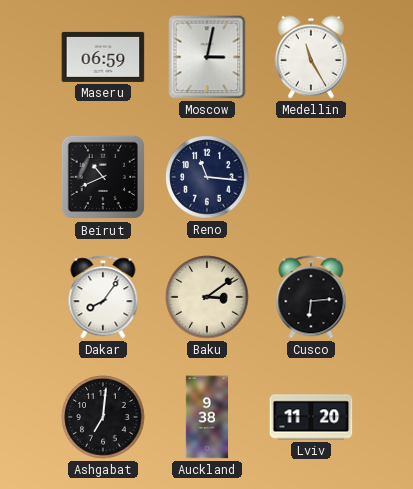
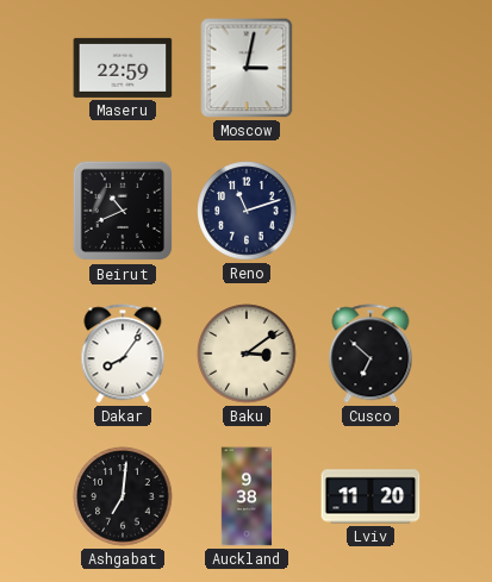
Maseru: 06:59 -> 22:59 (123, 68)
Medellin: 11:25 -> none (311, 57)
Reno: 11:16 -> 11:12 (247, 211)
Cusco: 6:14 -> 6:52 (370, 353)
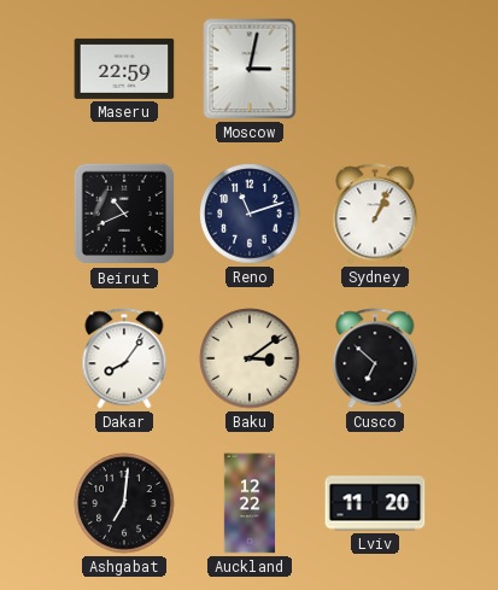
Sydney: none -> 1:04 (375, 214)
Auckland: 9:38 -> 12:22 (250, 503)
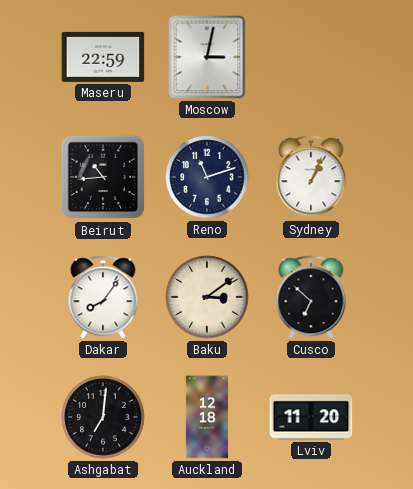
Beirut: 10:41 -> 10:44 (103, 177)
Auckland: 12:22 -> 12:18 (207, 417)
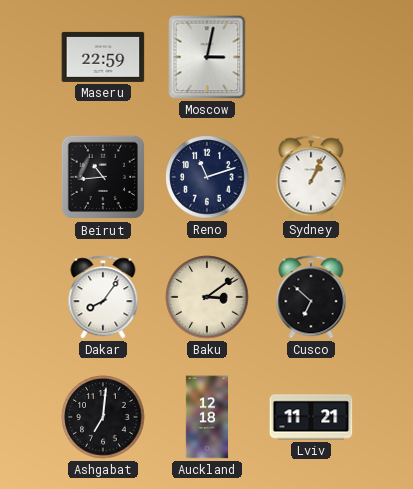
Lviv: 11:20 -> 11:21 (311, 417)
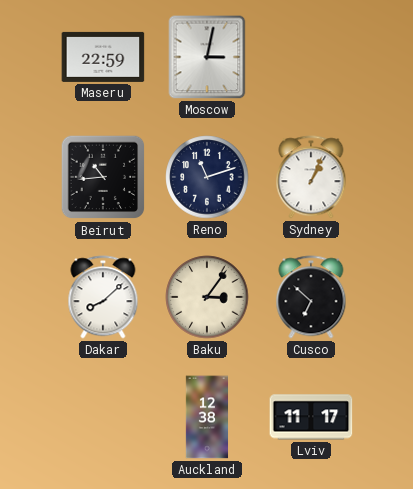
Dakar: 8:06 -> 8:08 (103, 297)
Baku: 3:09 -> 3:06 (207, 297)
Ashgabat: 7:01 -> none (103, 417)
Auckland: 12:18 -> 12:38 (207, 417)
Lviv: 11:21 -> 11:17 (311, 417)
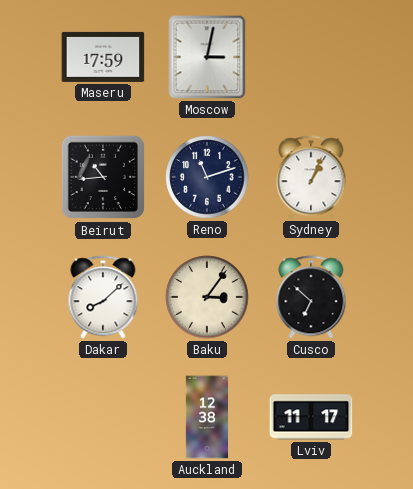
Maseru: 22:59 -> 17:59 (103, 57)
